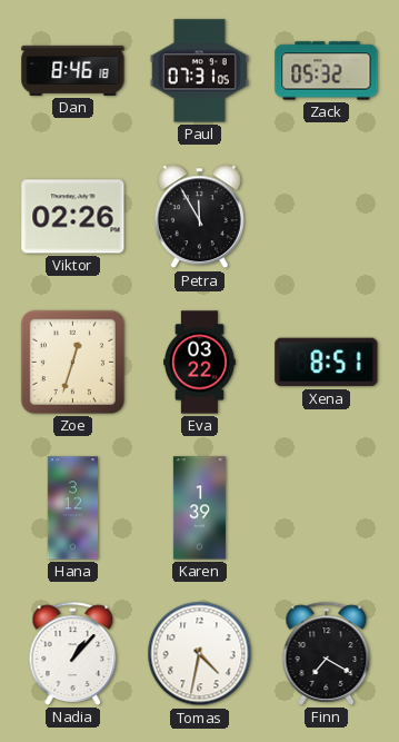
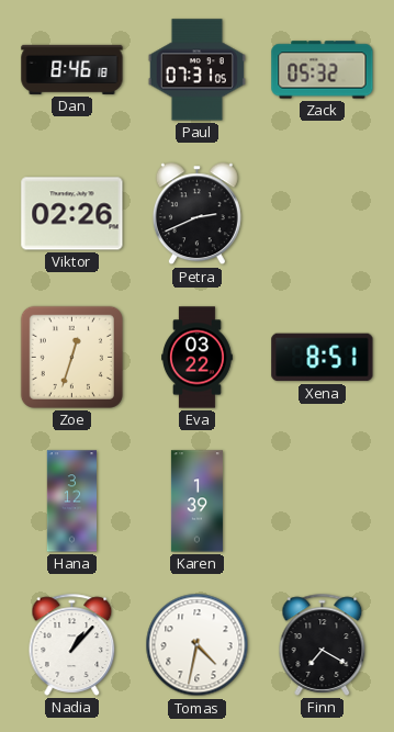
Petra: 11:55 -> 2:41 (196, 214)
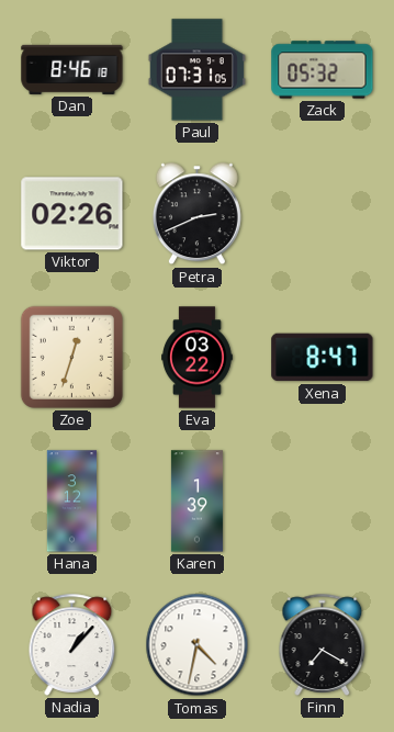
Xena: 8:51 -> 8:47 (323, 358)
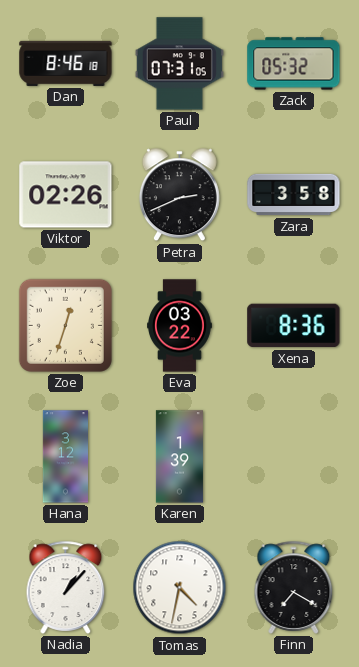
Zara: none -> 3:58 (294, 195)
Xena: 8:47 -> 8:36 (294, 326)
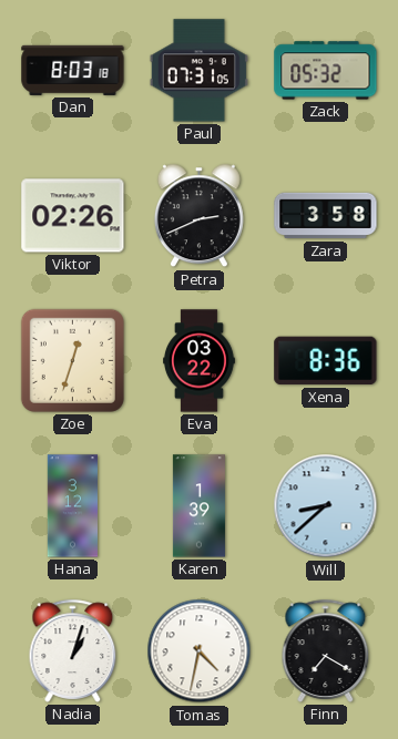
Dan: 8:46 -> 8:03 (73, 70)
Will: none -> 8:38 (326, 506)
Nadia: 1:07 -> 1:03 (73, 650)
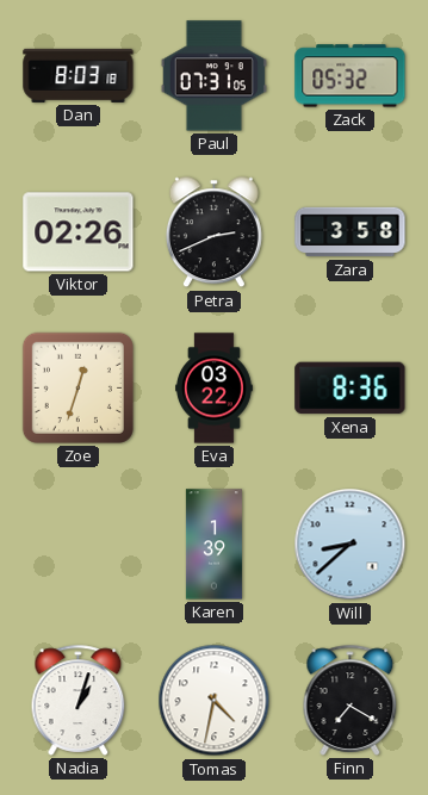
Hana: 3:12 -> none (73, 506)
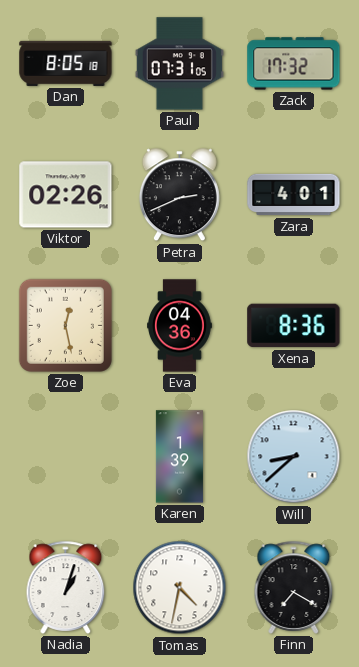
Dan: 8:03 -> 8:05 (66, 63)
Zack: 05:32 -> 17:32 (294, 64)
Zara: 3:58 -> 4:01 (294, 195)
Zoe: 12:33 -> 12:28 (65, 325)
Eva: 03:22 -> 04:36 (180, 326)
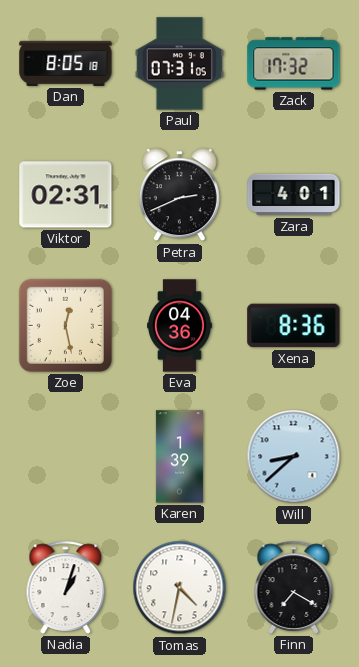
Viktor: 02:26 -> 02:31 (66, 195)
